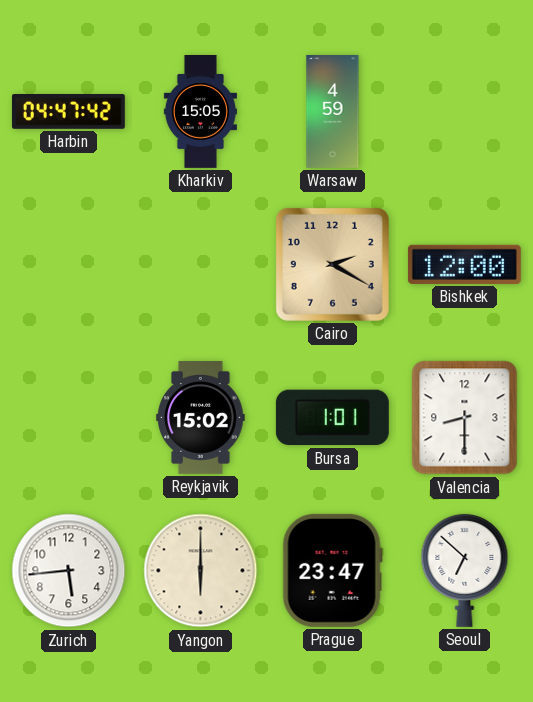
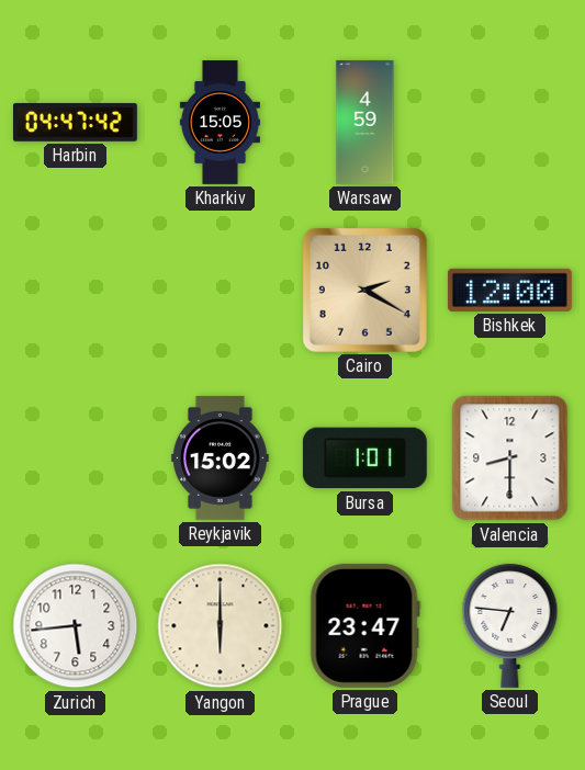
Seoul: 6:52 -> 6:46 (510, 625)
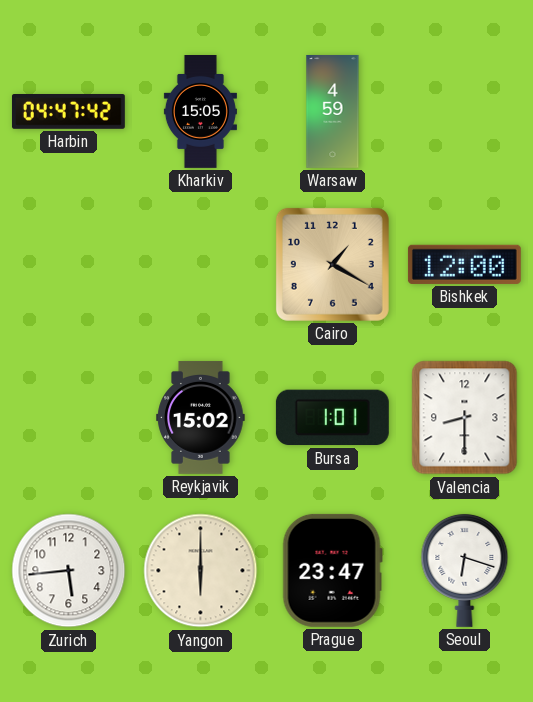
Cairo: 2:20 -> 1:20 (332, 264)
Seoul: 6:46 -> 6:18 (465, 570)
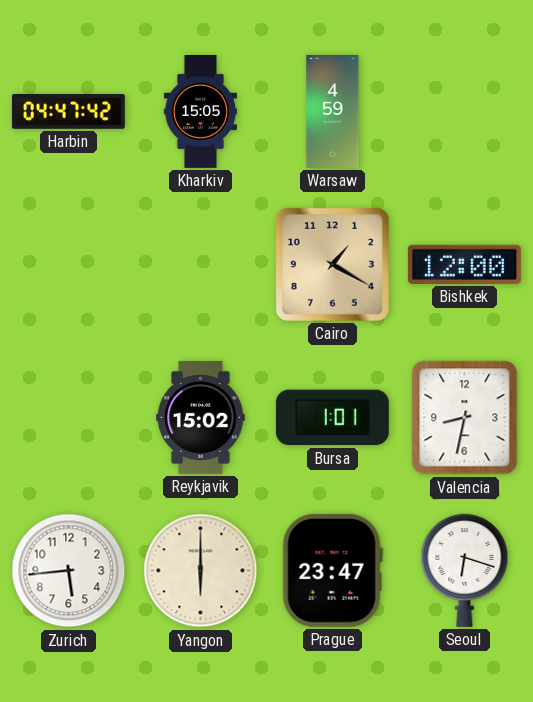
Valencia: 8:30 -> 8:32 (465, 418)
